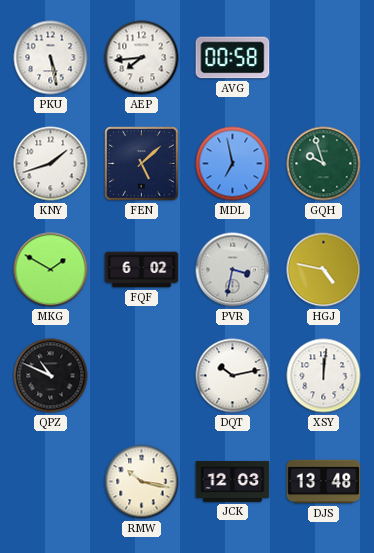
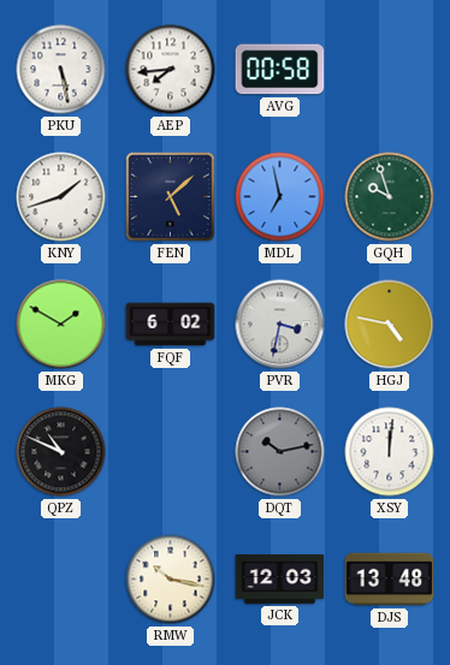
DQT dial: white -> grey (280, 452)
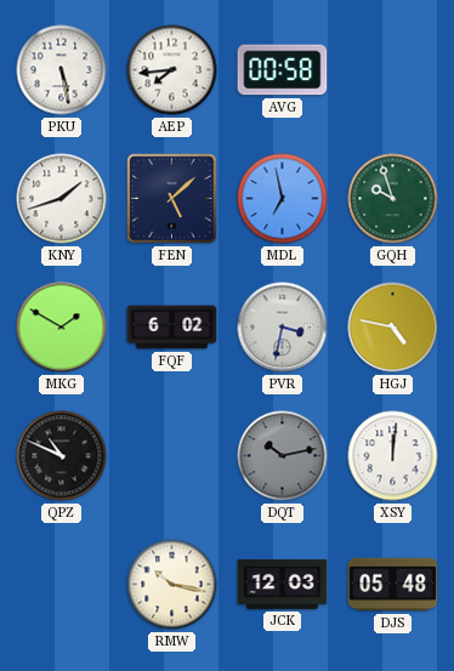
DJS: 13:48 -> 05:48 (393, 585)
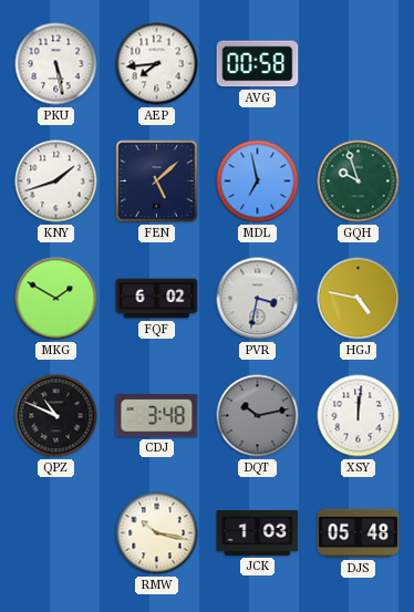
CDJ: none -> 3:48 (157, 416)
JCK: 12:03 -> 1:03 (258, 532)
